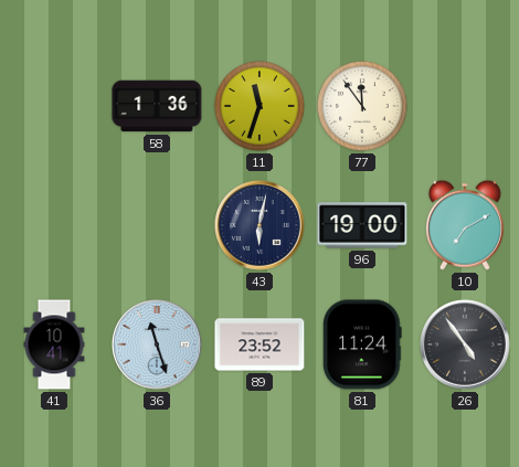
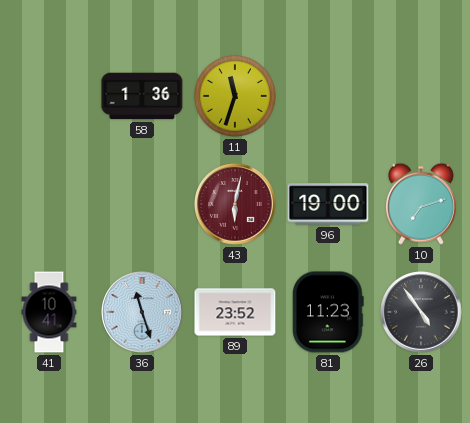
77: 11:54 -> none (362, 106)
43 dial: navy -> burgundy (235, 204)
10: 7:10 -> 7:12 (421, 204)
81: 11:24 -> 11:23 (328, 312)
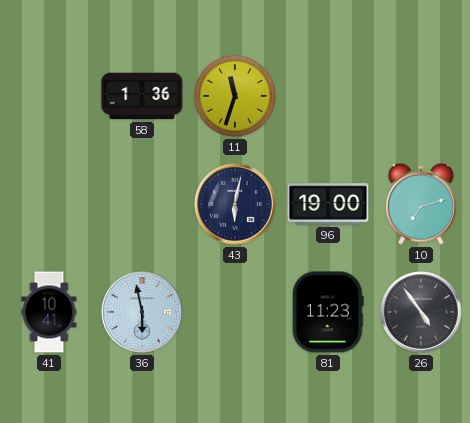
43 dial: burgundy -> navy (235, 204)
36: 11:27 -> 5:58 (142, 312)
89: 23:52 -> none (235, 312)
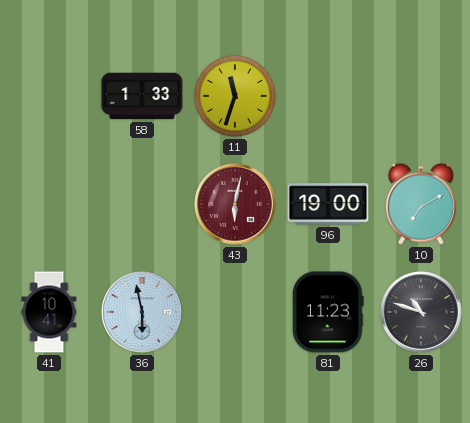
58: 1:36 -> 1:33 (142, 96)
43 dial: navy -> burgundy (235, 204)
10: 7:12 -> 7:10 (421, 204)
26: 4:54 -> 10:48 (421, 312)
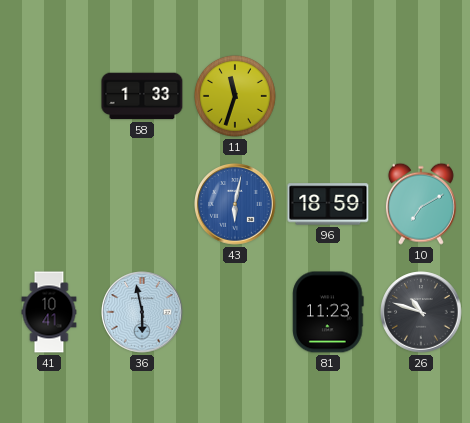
43 dial: burgundy -> blue (235, 204)
96: 19:00 -> 18:59 (328, 204)
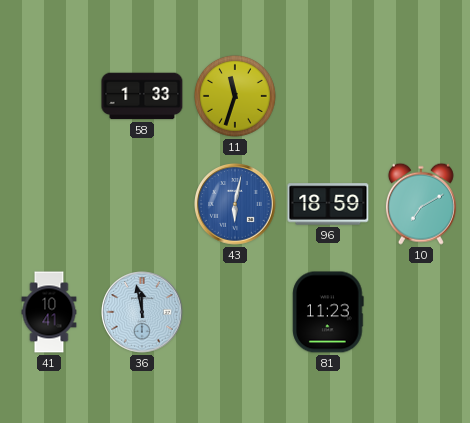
36: 5:58 -> 11:58 (142, 312)
26: 10:48 -> none (421, 312)
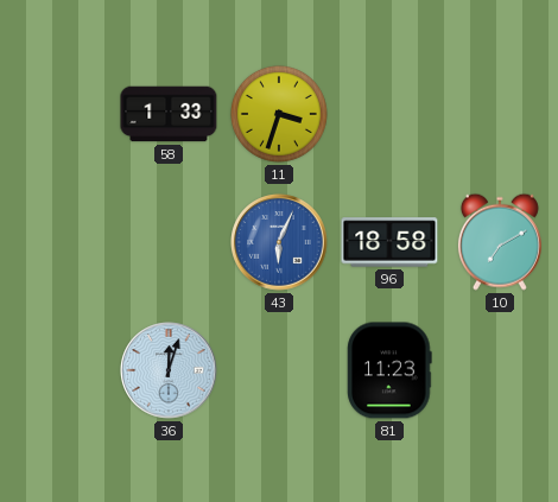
11: 11:33 -> 3:33 (279, 114)
43: 6:02 -> 6:04 (279, 242)
96: 18:59 -> 18:58 (389, 242)
41: 10:41 -> none (49, 312)
36: 11:58 -> 12:03 (169, 370)
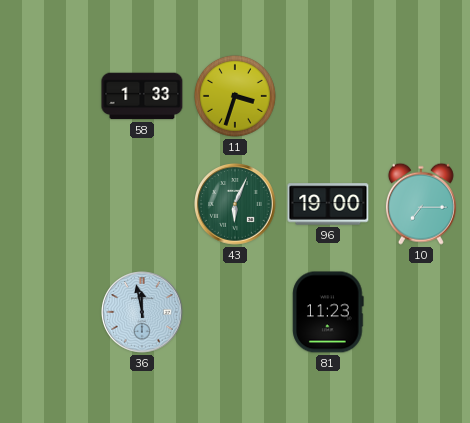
43 dial: blue -> green (235, 204)
96: 18:58 -> 19:00 (328, 204)
10: 7:10 -> 7:15 (421, 204)
36: 12:03 -> 11:58 (142, 312)
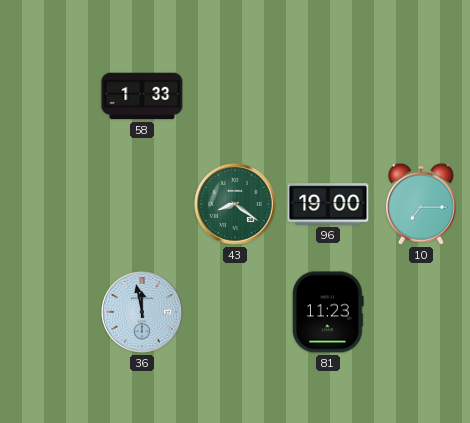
11: 3:33 -> none (235, 96)
43: 6:04 -> 8:21 (235, 204)
